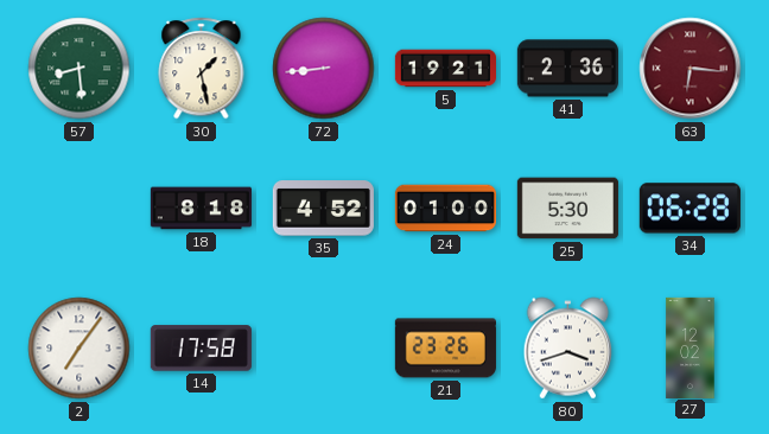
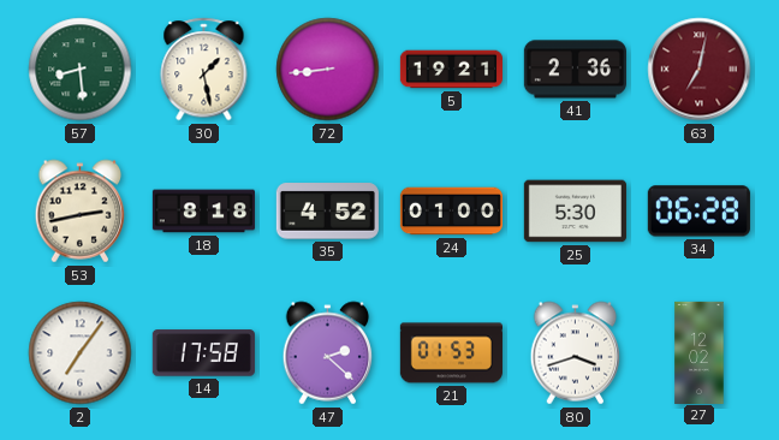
63: 6:16 -> 7:02 (700, 70)
53: none -> 2:43 (81, 212)
47: none -> 2:22 (328, 353)
21: 23:26 -> 01:53 (451, 353)
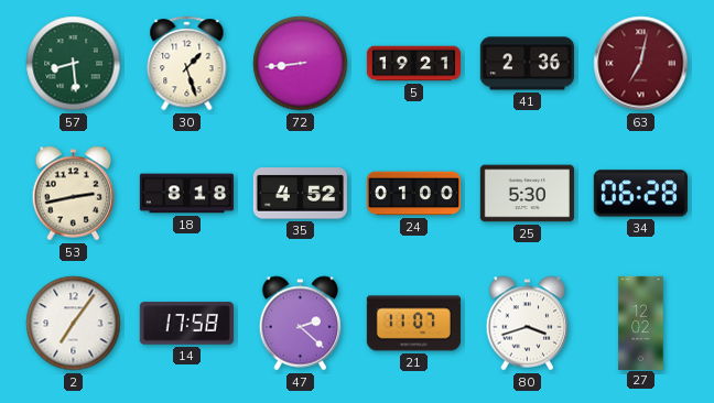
30: 1:28 -> 1:27 (187, 64)
21: 01:53 -> 11:07 (413, 324)
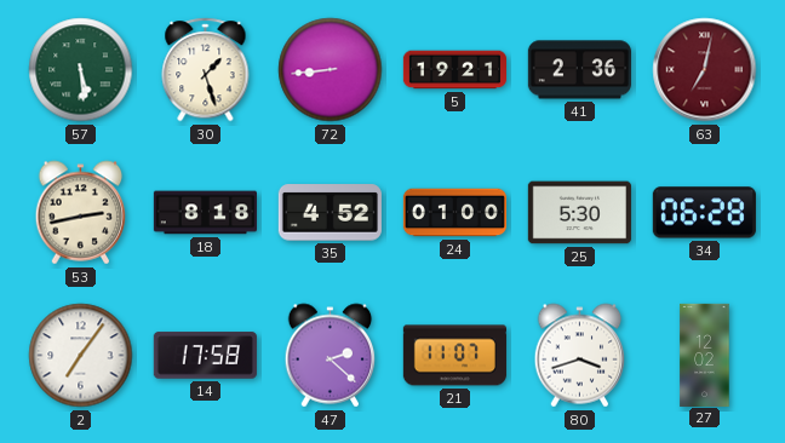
57: 8:29 -> 5:29 (81, 70)
